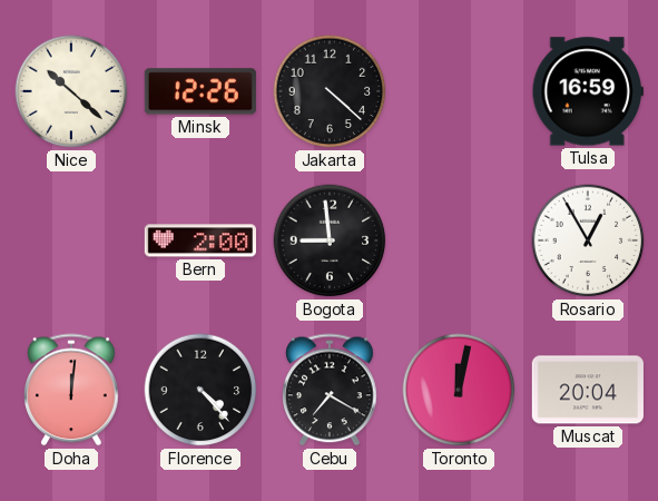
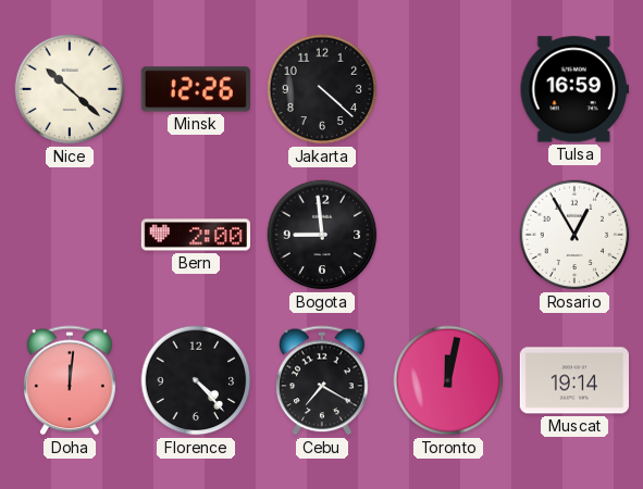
Muscat: 20:04 -> 19:14 (574, 380)
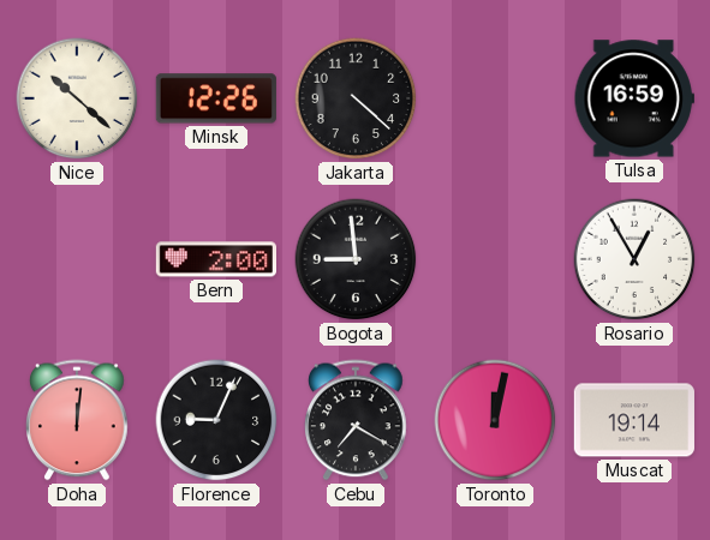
Florence: 4:23 -> 9:04 (216, 420)
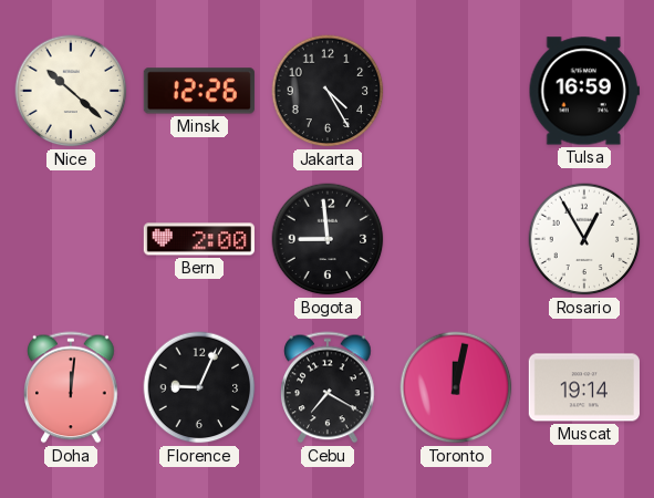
Jakarta: 4:22 -> 4:25 (328, 91)
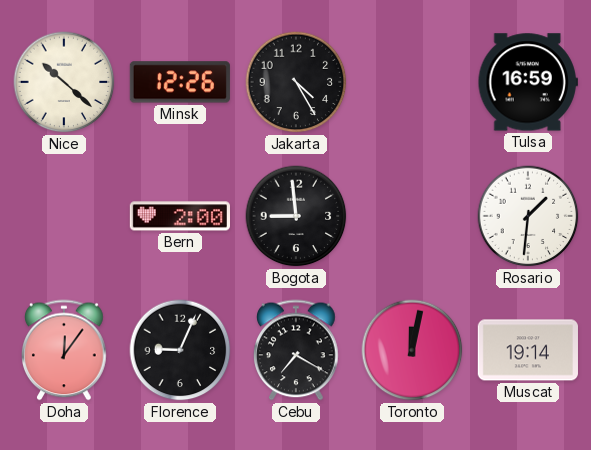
Rosario: 12:55 -> 1:31 (528, 216)
Doha: 12:01 -> 12:06 (65, 350)
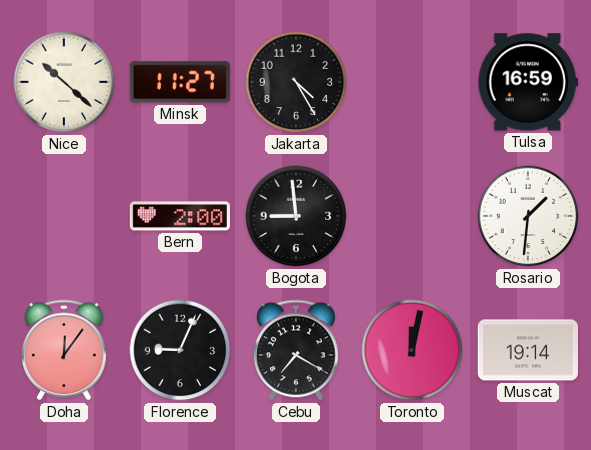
Minsk: 12:26 -> 11:27 (180, 82)
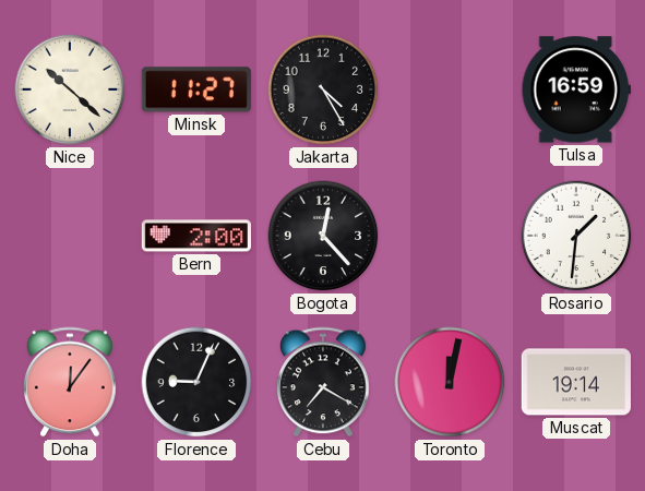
Bogota: 8:59 -> 12:23 (323, 236)
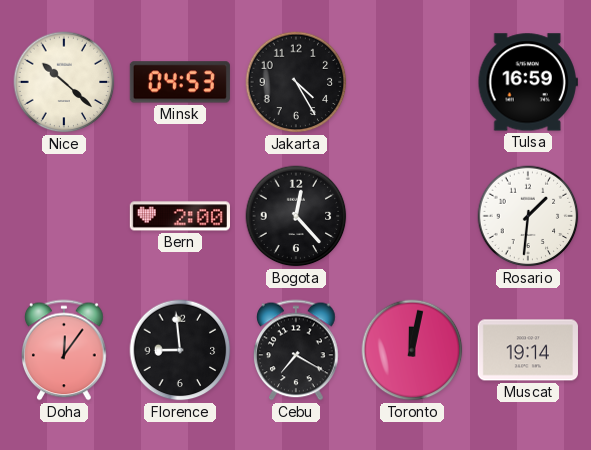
Minsk: 11:27 -> 04:53 (180, 82)
Florence: 9:04 -> 8:59 (180, 350)
